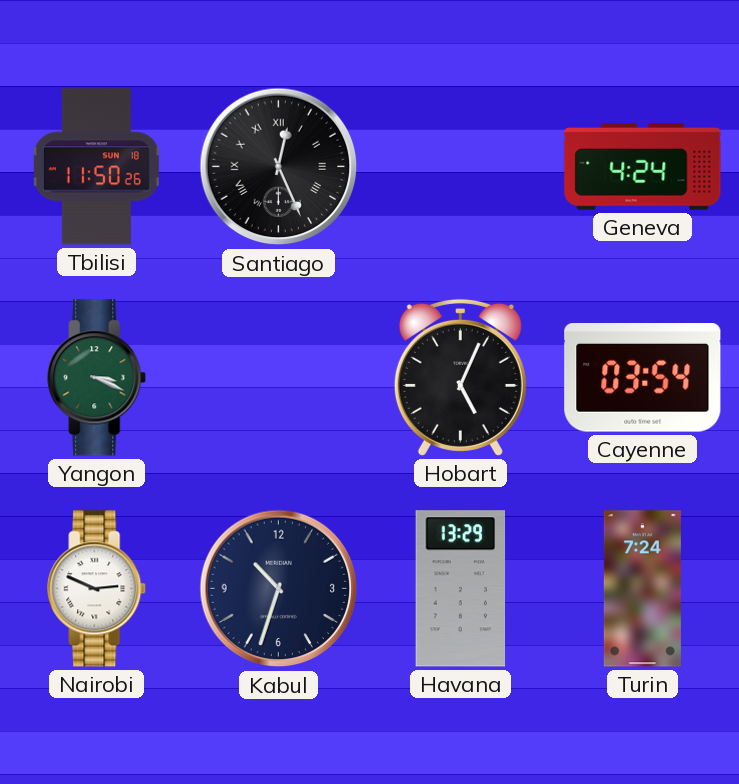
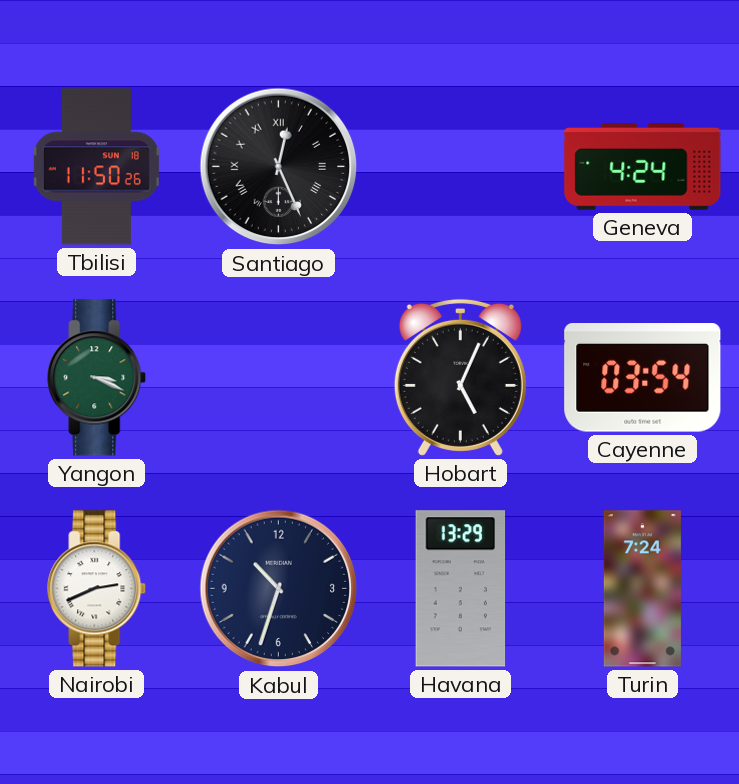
Nairobi: 2:49 -> 2:41 (97, 589)
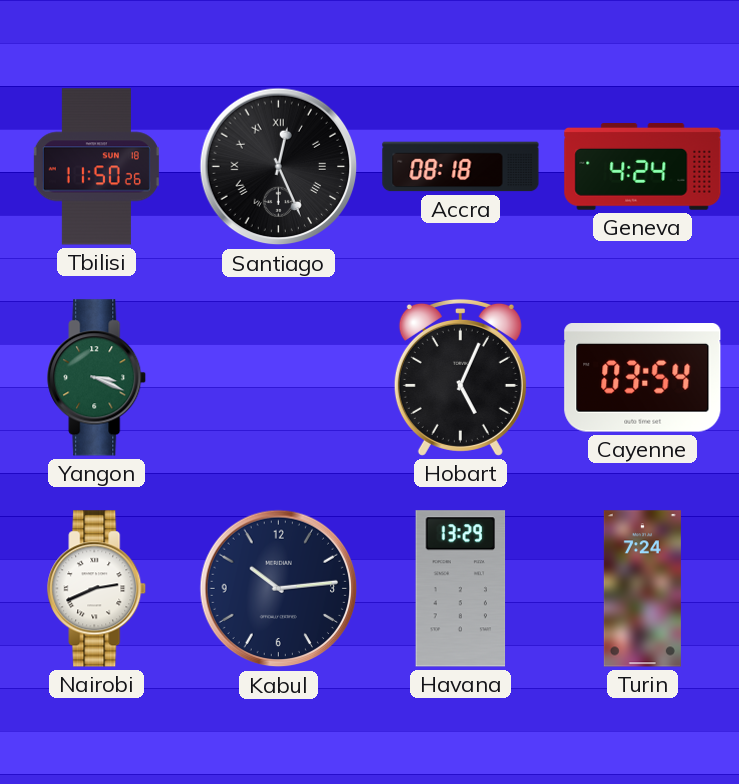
Accra: none -> 08:18 (461, 167)
Kabul: 10:33 -> 10:14 (279, 589)
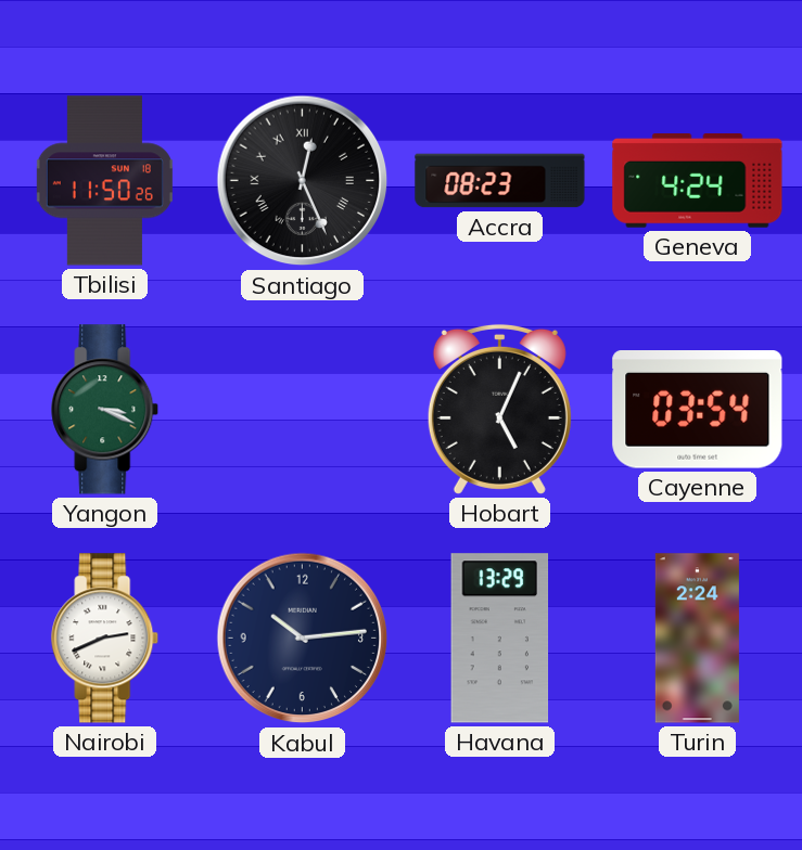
Accra: 08:18 -> 08:23 (500, 181)
Turin: 7:24 -> 2:24 (697, 639)
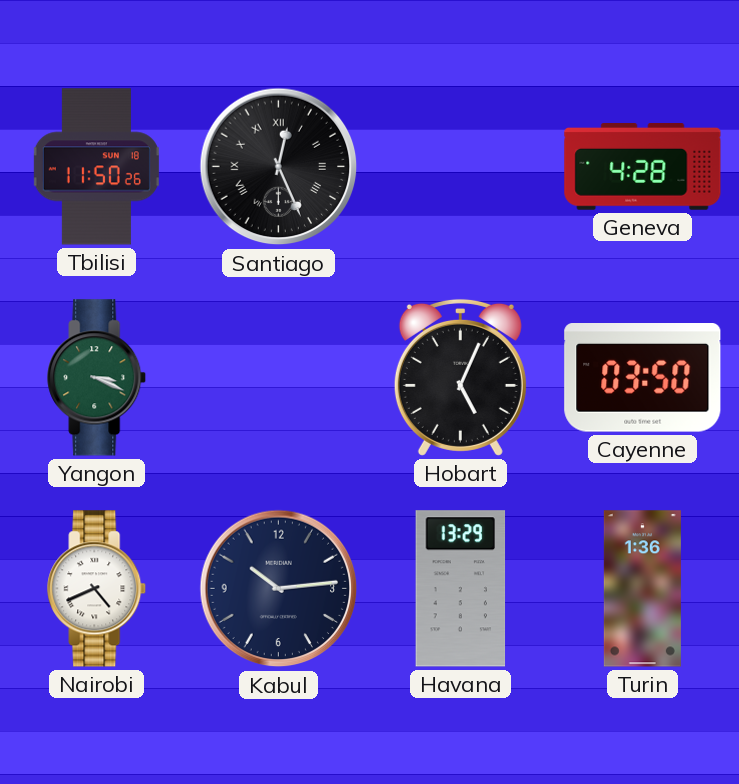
Accra: 08:23 -> none (500, 181)
Geneva: 4:24 -> 4:28 (643, 167)
Cayenne: 03:54 -> 03:50 (643, 378)
Nairobi: 2:41 -> 4:41 (97, 589)
Turin: 2:24 -> 1:36 (642, 589)
